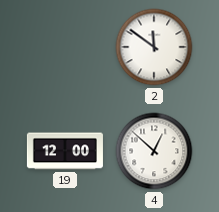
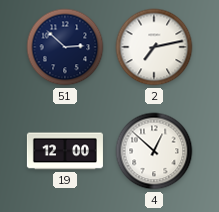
51: none -> 2:52 (65, 47)
2: 11:51 -> 7:13 (154, 47)
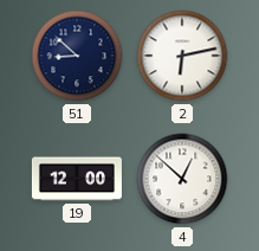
51: 2:52 -> 8:52 (77, 56)
2: 7:13 -> 6:13 (182, 56)
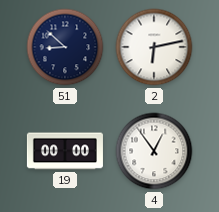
19: 12:00 -> 00:00 (65, 151)
4: 12:52 -> 12:54 (154, 151)
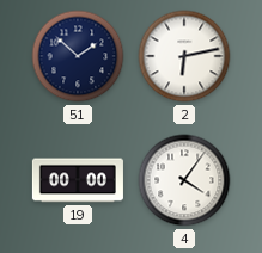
51: 8:52 -> 1:52 (78, 56)
4: 12:54 -> 4:06 (184, 180)
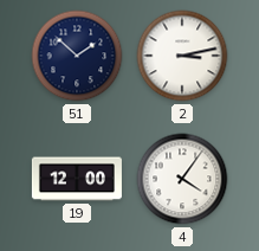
2: 6:13 -> 3:13 (182, 56)
19: 00:00 -> 12:00 (77, 179)
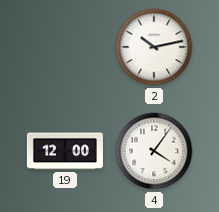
51: 1:52 -> none (77, 56)
2: 3:13 -> 10:13 (154, 47)
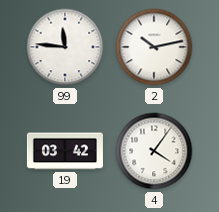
99: none -> 11:46 (65, 47)
19: 12:00 -> 03:42 (65, 151)
